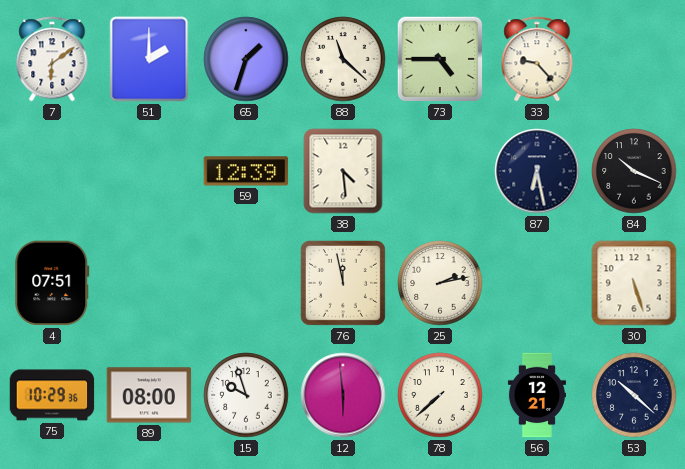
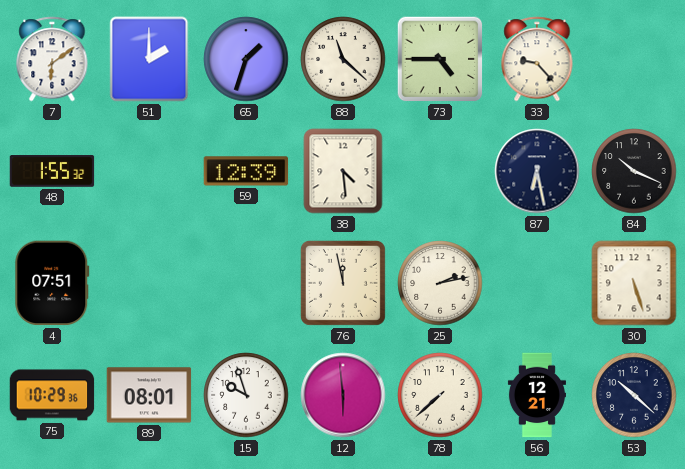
48: none -> 1:55 (52, 171)
89: 08:00 -> 08:01 (149, 395)
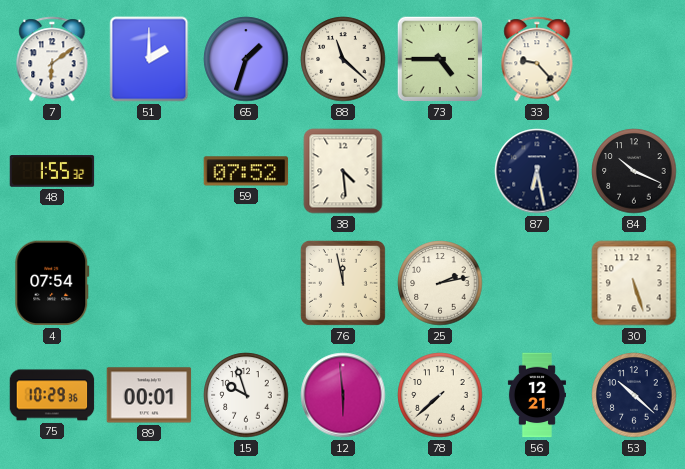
59: 12:39 -> 07:52 (246, 171)
4: 07:51 -> 07:54 (52, 283)
89: 08:01 -> 00:01 (149, 395)
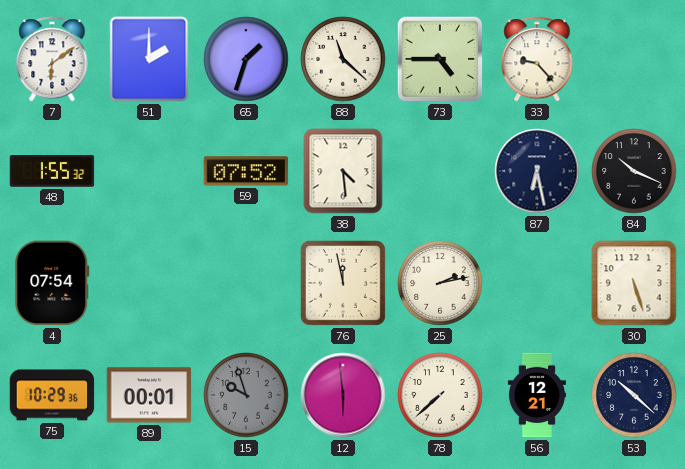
15 dial: white -> grey (246, 395)
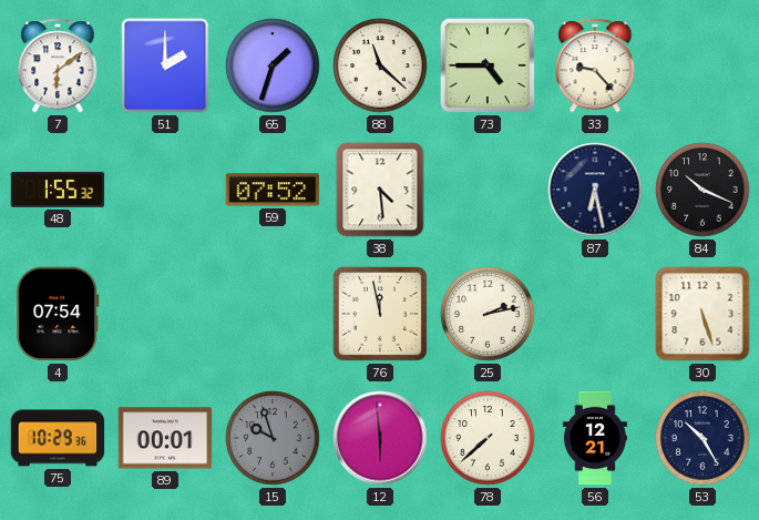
53: 10:22 -> 10:25 (702, 438)
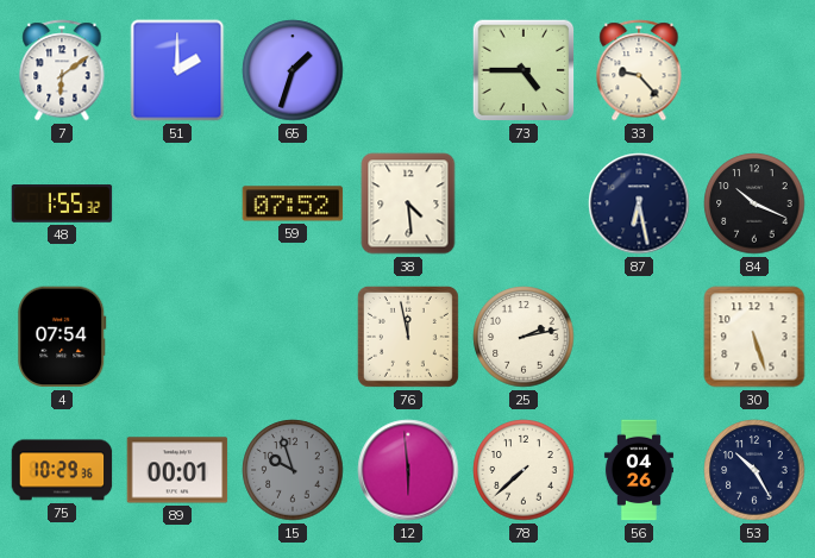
88: 11:22 -> none (380, 65)
56: 12:21 -> 04:26 (639, 470)
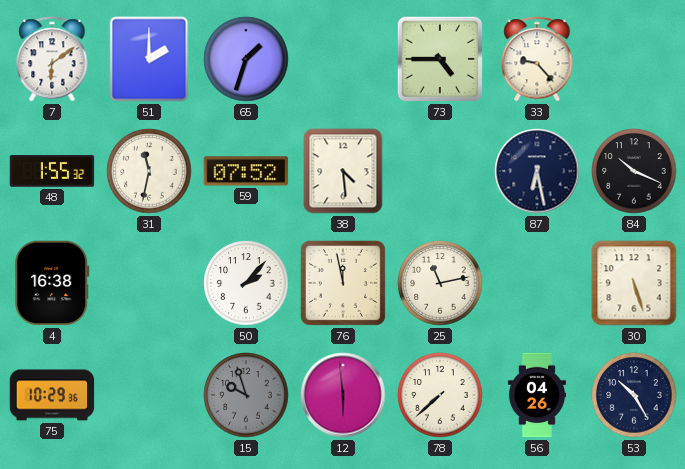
31: none -> 11:32 (149, 171)
4: 07:54 -> 16:38 (52, 283)
50: none -> 2:07 (246, 283)
25: 2:13 -> 11:13 (440, 283)
89: 00:01 -> none (177, 470)
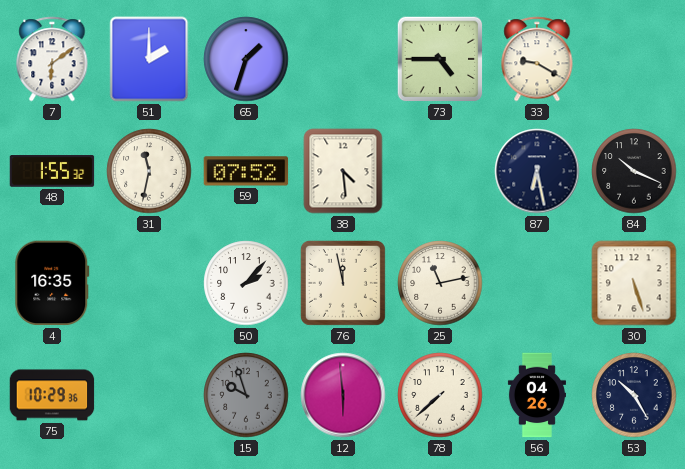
33: 9:23 -> 9:20 (537, 59)
4: 16:38 -> 16:35 (52, 283)
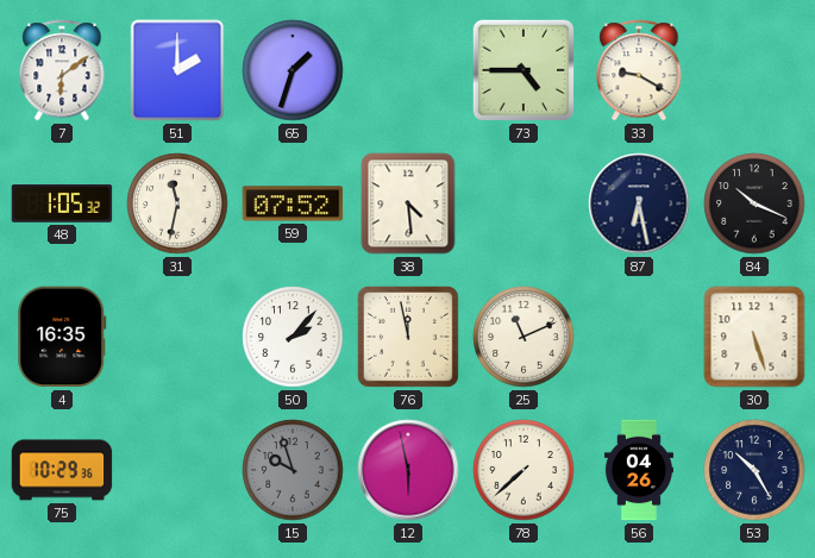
48: 1:55 -> 1:05 (62, 203)
25: 11:13 -> 11:11 (524, 337)
12: 5:59 -> 5:58 (408, 470)
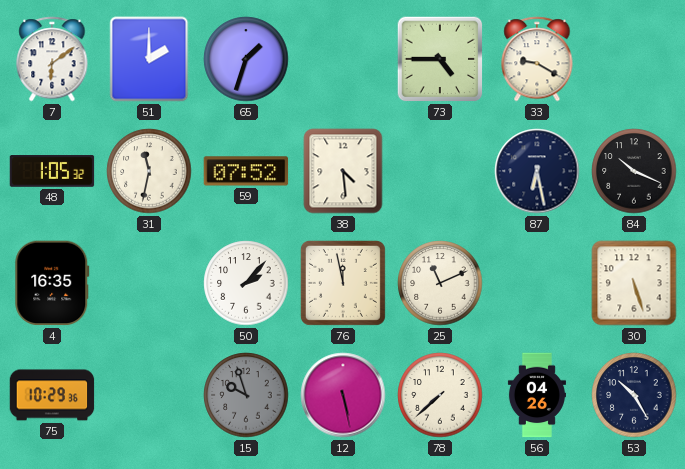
12: 5:58 -> 5:28 (343, 395)
